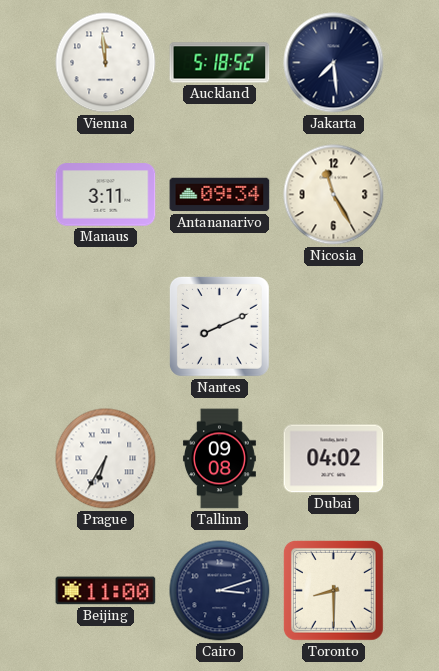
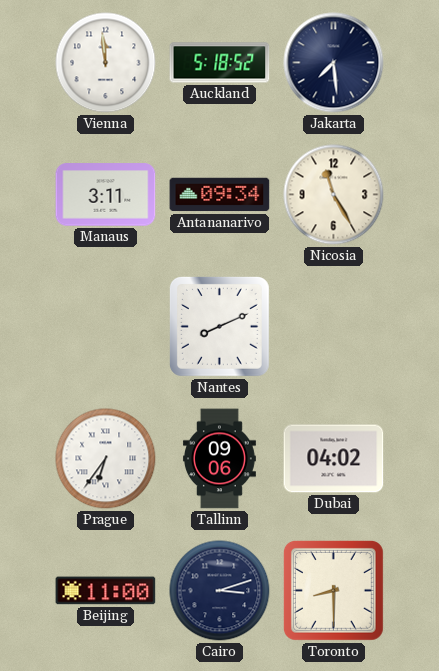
Prague: 6:35 -> 6:36 (106, 459)
Tallinn: 09:08 -> 09:06 (219, 459)
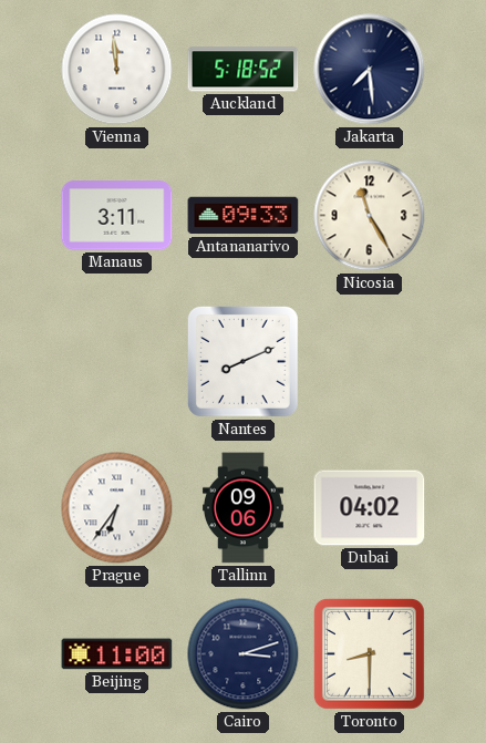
Antananarivo: 09:34 -> 09:33 (244, 216)
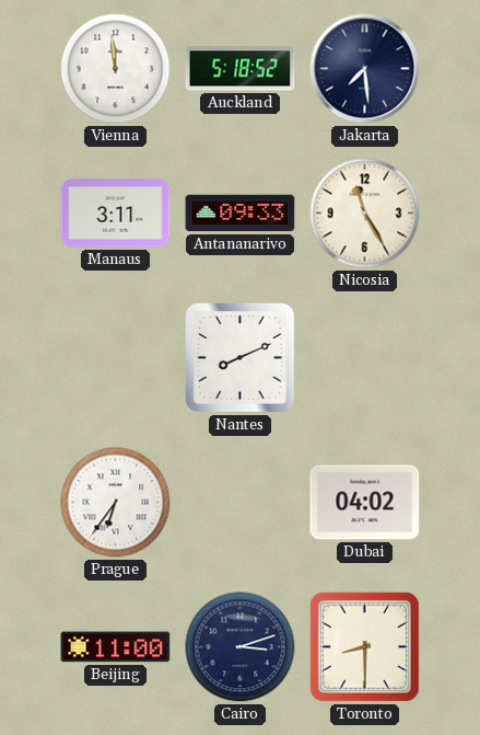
Tallinn: 09:06 -> none (242, 508)
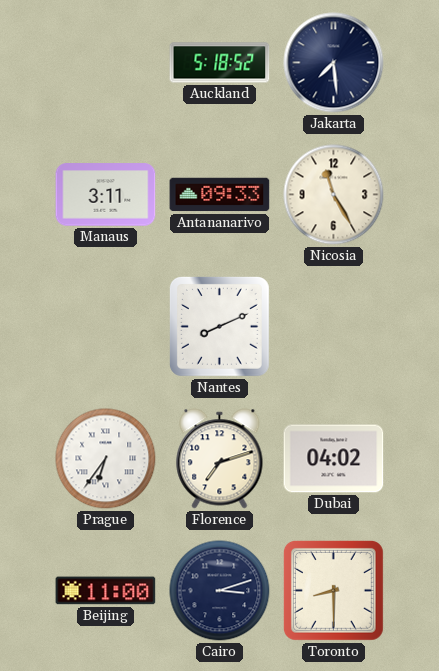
Vienna: 11:59 -> none (116, 69)
Florence: none -> 7:12 (220, 459)
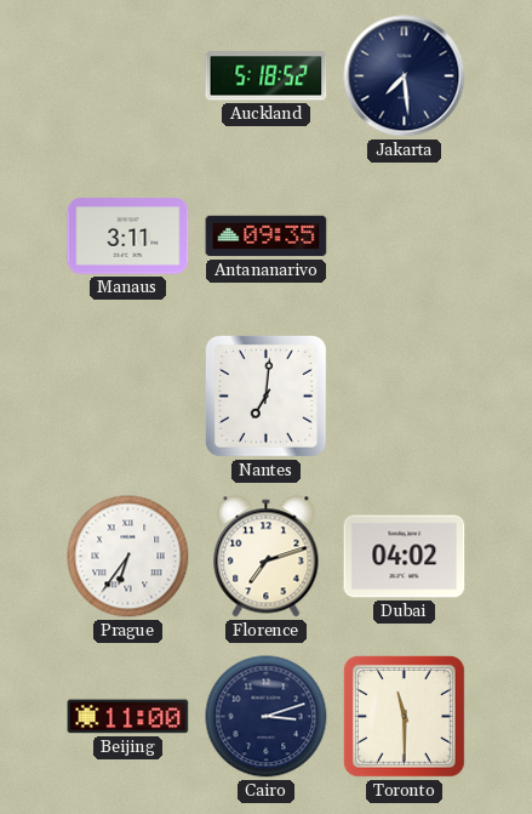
Antananarivo: 09:33 -> 09:35 (267, 237)
Nicosia: 11:25 -> none (334, 195)
Nantes: 8:11 -> 7:01 (265, 395)
Toronto: 8:30 -> 11:30 (404, 716)
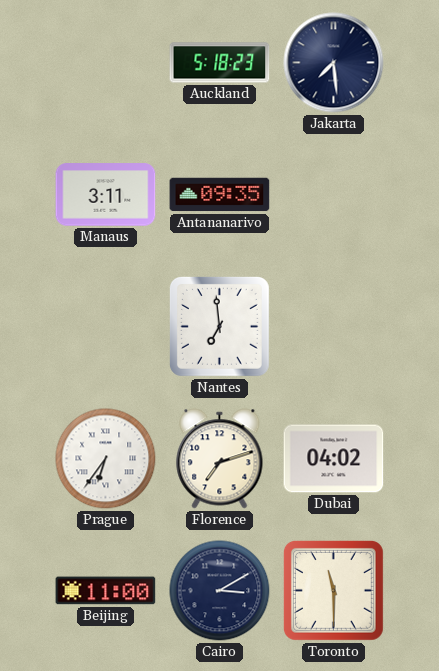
Auckland: 5:18:52 -> 5:18:23 (220, 63)
Nantes: 7:01 -> 6:59 (219, 326)
Cairo: 3:12 -> 3:10 (220, 591)
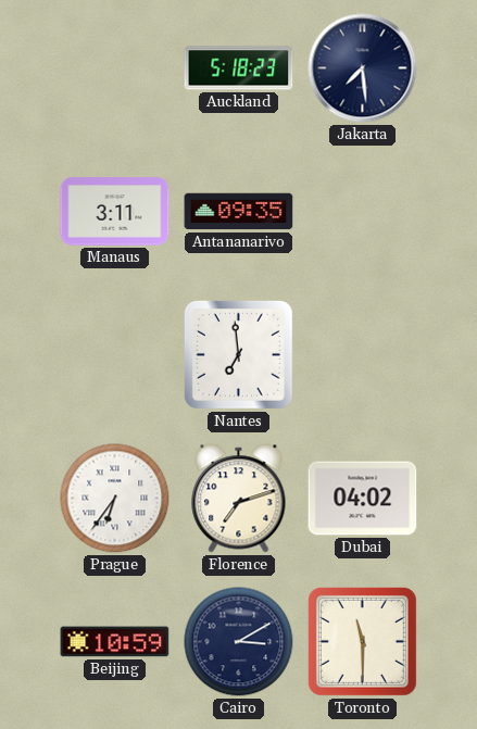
Beijing: 11:00 -> 10:59 (115, 642)
